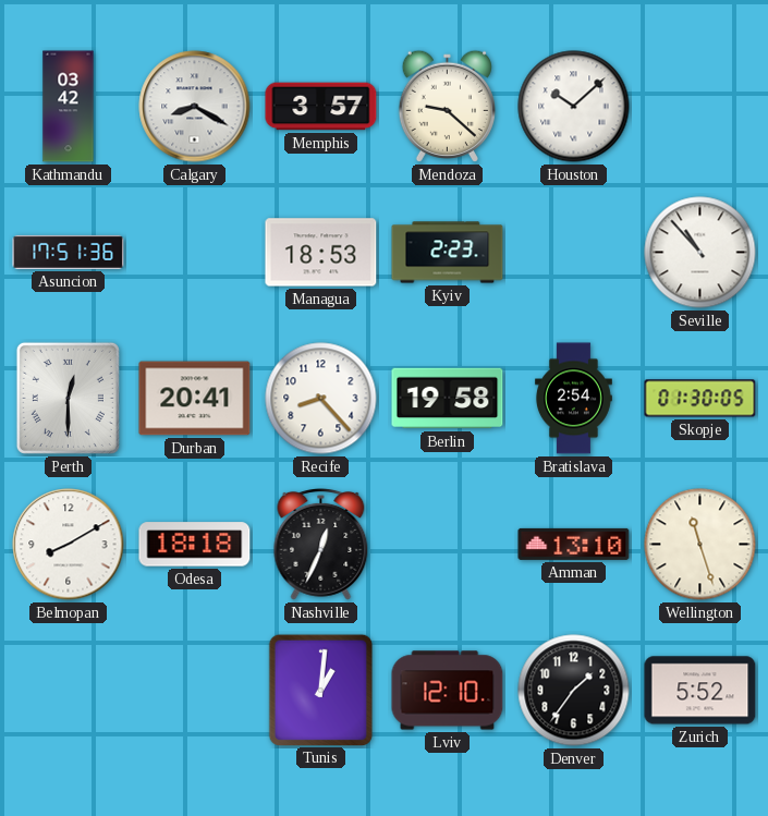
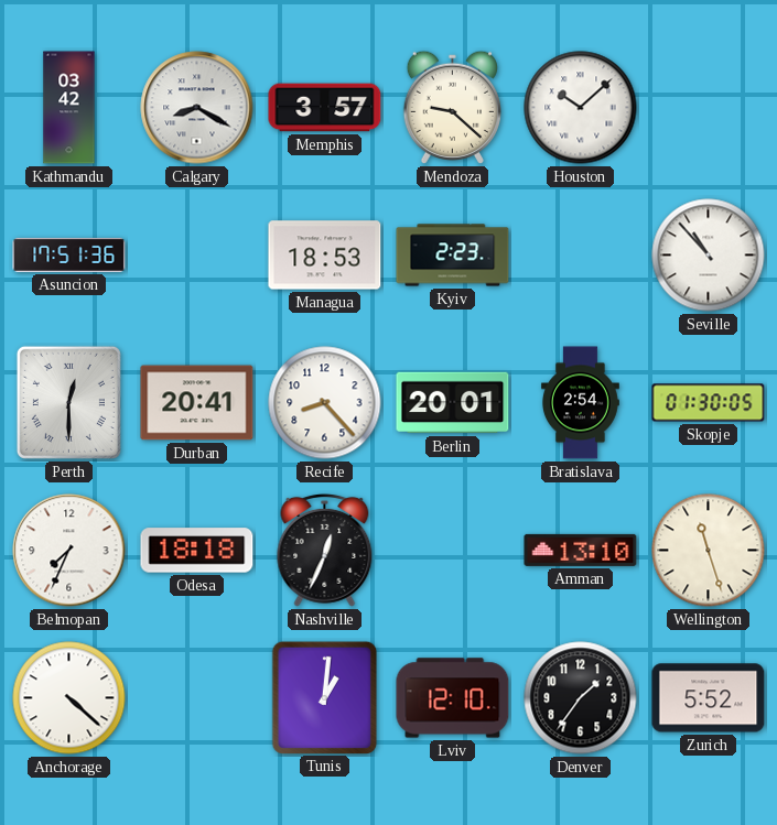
Berlin: 19:58 -> 20:01 (453, 403)
Belmopan: 8:10 -> 7:34 (69, 551)
Anchorage: none -> 4:22 (69, 698)
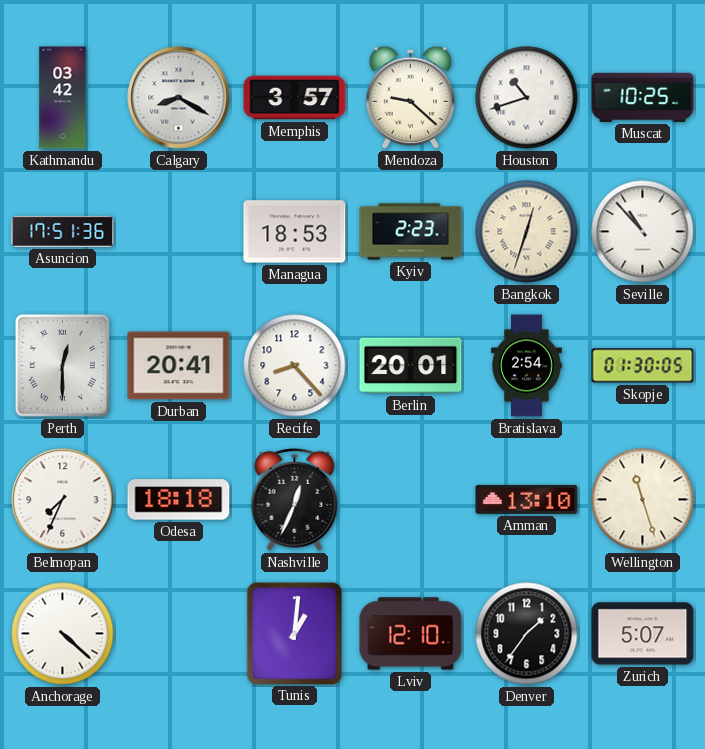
Houston: 10:08 -> 10:42 (527, 98)
Muscat: none -> 10:25 (643, 97)
Bangkok: none -> 12:33 (527, 232)
Zurich: 5:52 -> 5:07 (643, 634)
